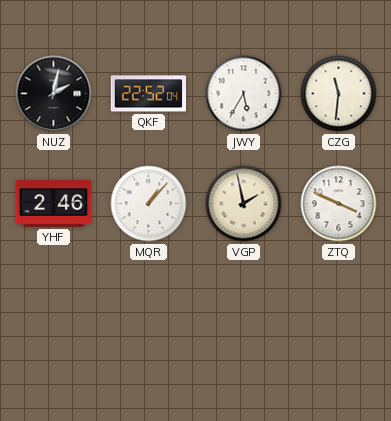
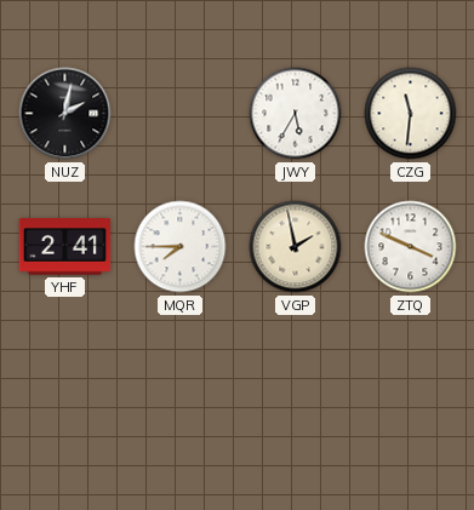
QKF: 22:52 -> none (149, 94)
YHF: 2:46 -> 2:41 (65, 247)
MQR: 1:07 -> 7:45 (181, 247)
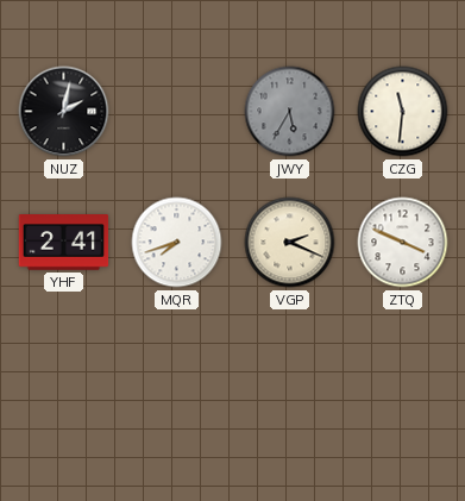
JWY dial: white -> grey (290, 112)
MQR: 7:45 -> 7:42 (177, 243)
VGP: 1:58 -> 2:19 (290, 243)
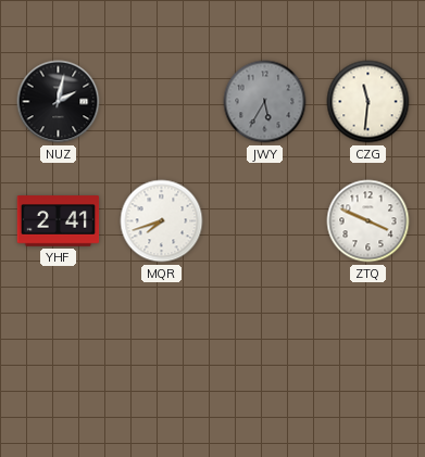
VGP: 2:19 -> none (290, 243)
